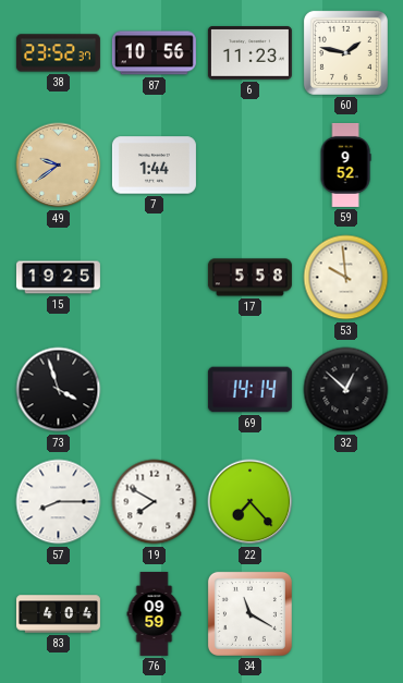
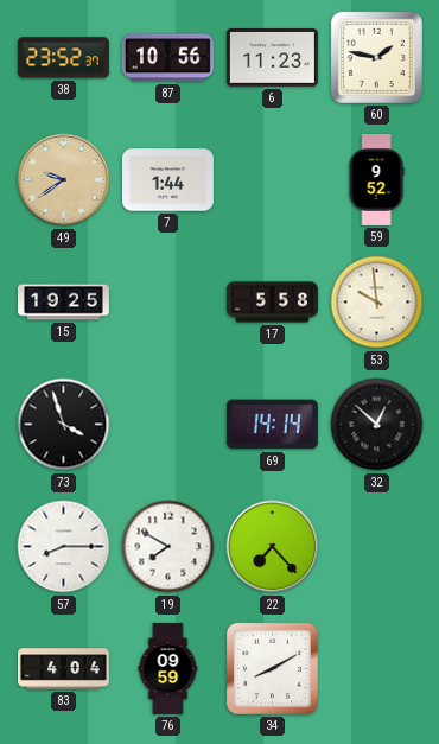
34: 11:20 -> 8:10 (272, 668)
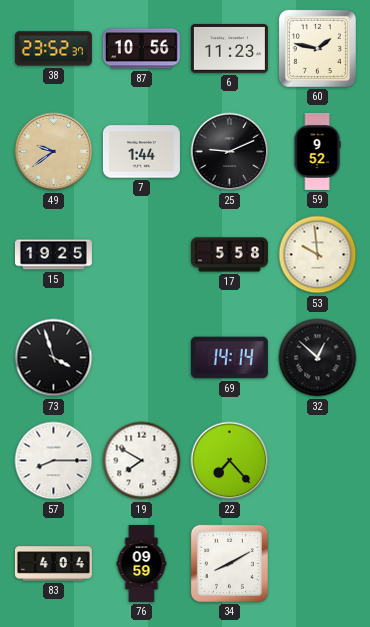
25: none -> 9:11 (230, 152)
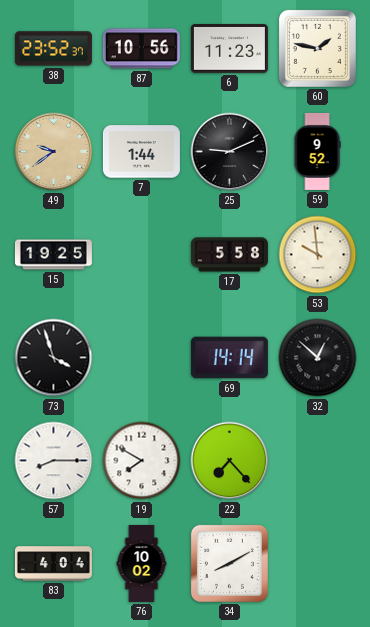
76: 09:59 -> 10:02 (142, 563)
